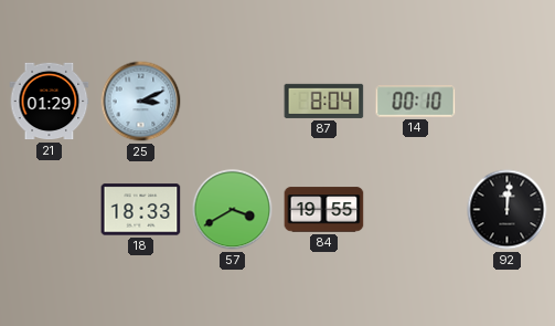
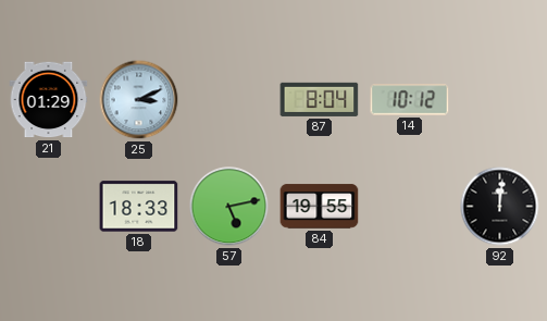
14: 00:10 -> 10:12 (410, 100)
57: 3:40 -> 5:13 (229, 207)
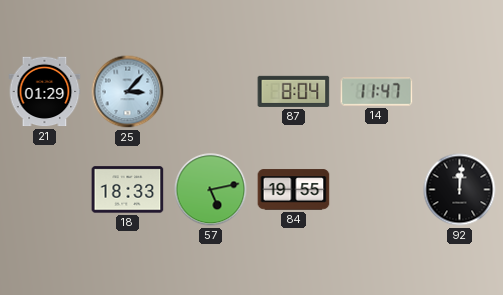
25: 3:11 -> 3:07 (128, 92)
14: 10:12 -> 11:47 (377, 92)
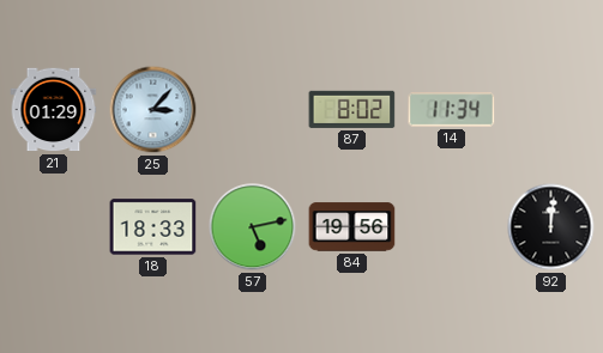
87: 8:04 -> 8:02 (352, 109)
14: 11:47 -> 11:34 (452, 110)
84: 19:55 -> 19:56 (352, 227)
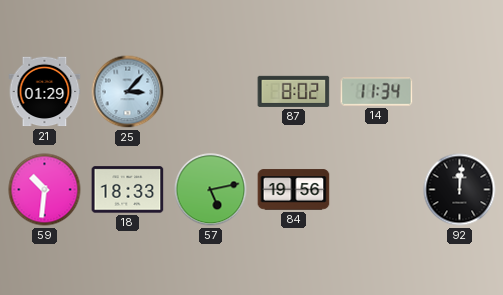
59: none -> 10:31 (45, 190)
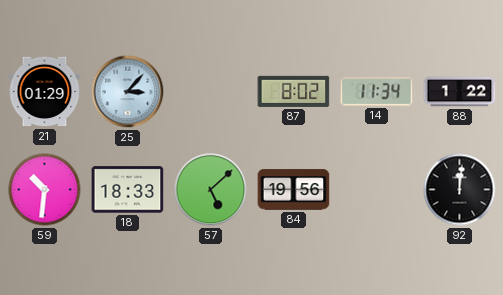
88: none -> 1:22 (460, 92)
57: 5:13 -> 5:08 (211, 190)
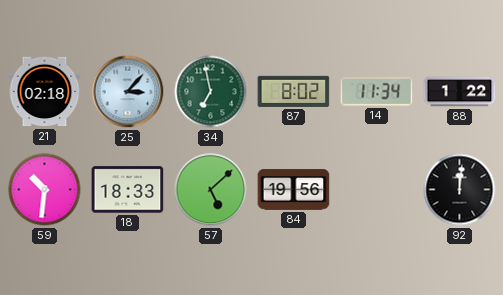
21: 01:29 -> 02:18 (45, 92)
34: none -> 6:58 (211, 92)
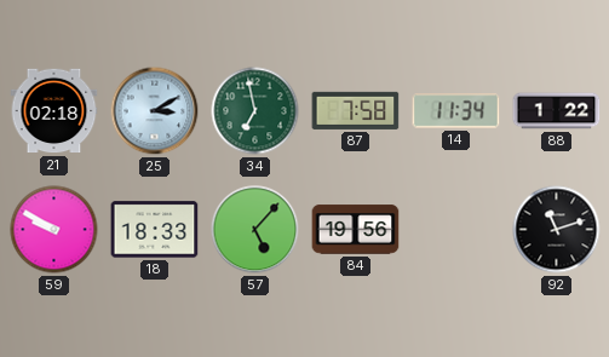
25: 3:07 -> 3:10 (155, 111)
87: 8:02 -> 7:58 (356, 110)
59: 10:31 -> 9:50 (54, 230)
57: 5:08 -> 5:07 (255, 230)
92: 12:01 -> 11:12 (557, 230)
